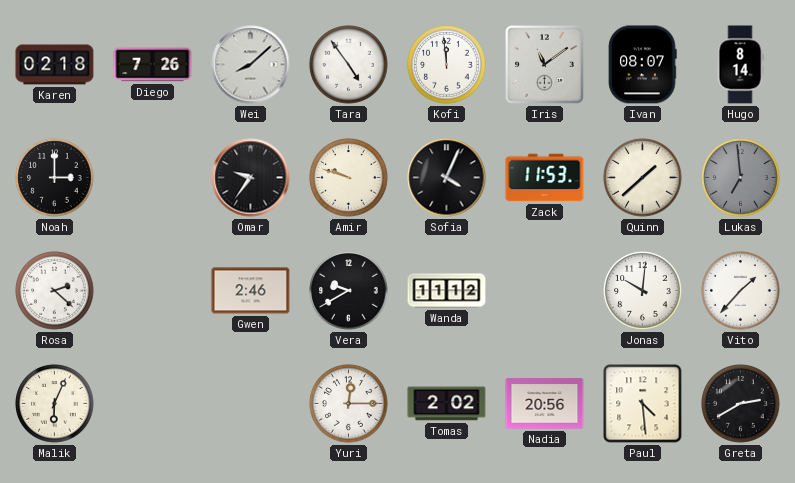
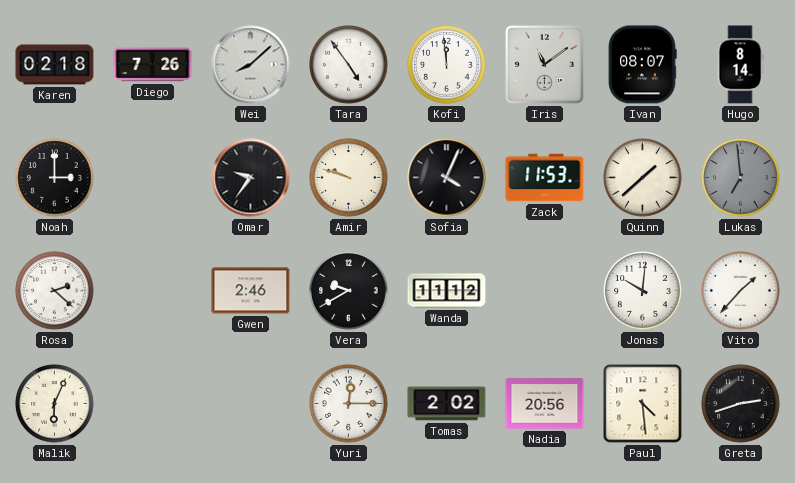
Greta: 2:40 -> 2:42 (741, 404)
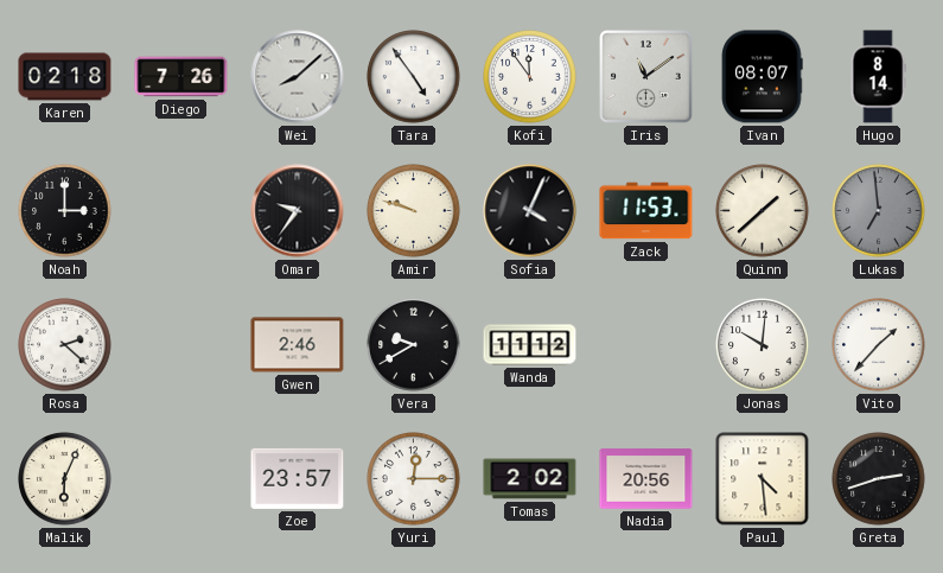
Kofi: 11:59 -> 11:54 (530, 77)
Zoe: none -> 23:57 (298, 478)
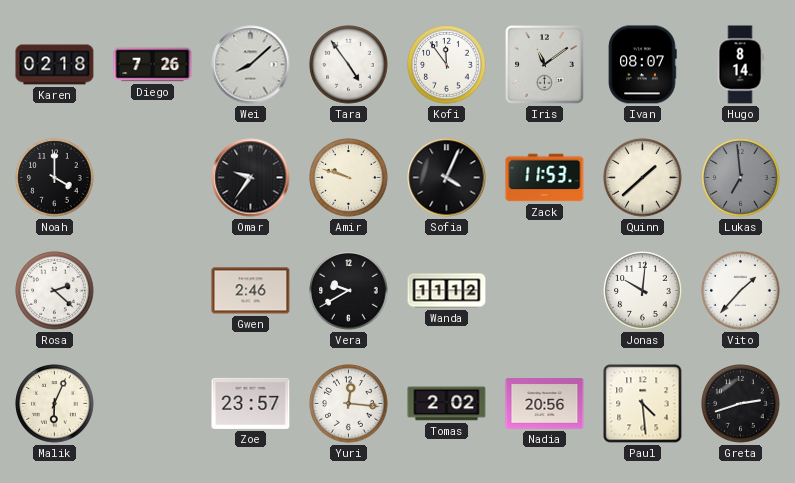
Noah: 3:00 -> 4:00 (55, 178)
Yuri: 12:15 -> 12:16 (349, 404)
